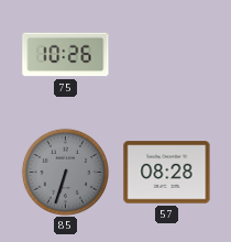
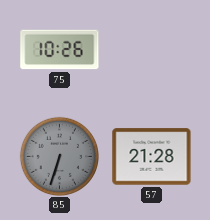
57: 08:28 -> 21:28 (152, 157)
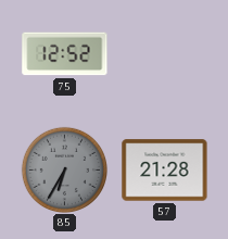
75: 10:26 -> 12:52 (65, 54)
85: 6:33 -> 6:35 (64, 169)
